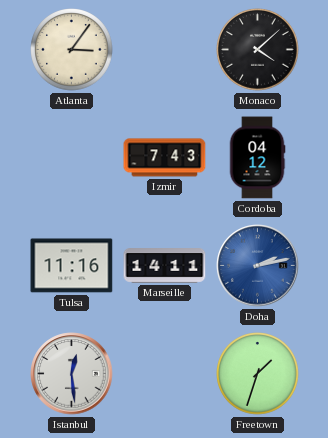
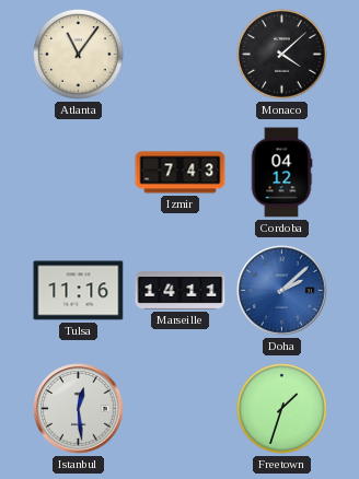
Atlanta: 3:06 -> 11:06 (79, 55)
Doha: 2:13 -> 2:08 (282, 291)
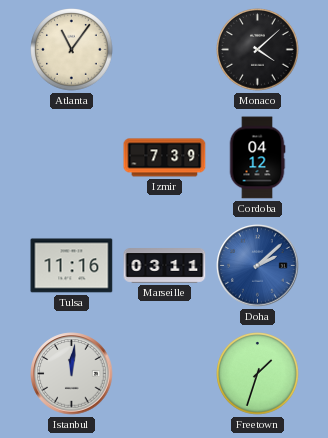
Izmir: 7:43 -> 7:39 (165, 158)
Marseille: 14:11 -> 03:11 (165, 266)
Istanbul: 12:29 -> 12:01 (72, 374)
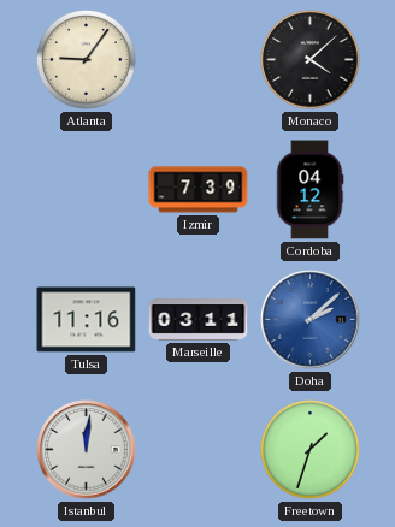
Atlanta: 11:06 -> 9:06 (87, 60)
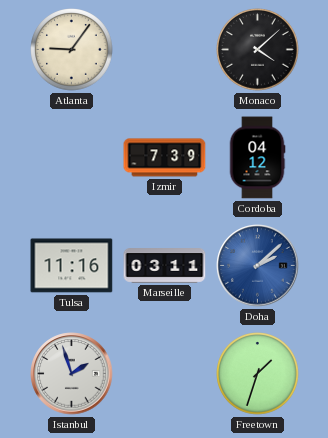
Istanbul: 12:01 -> 1:57 (72, 374)
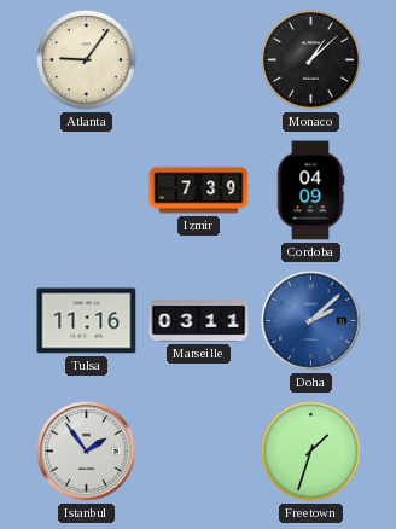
Monaco: 4:08 -> 1:08 (311, 60)
Cordoba: 04:12 -> 04:09 (310, 191)
Istanbul: 1:57 -> 1:54 (87, 452)
